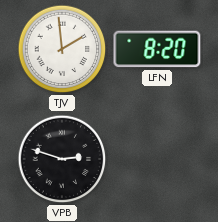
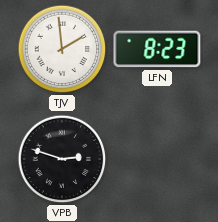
LFN: 8:20 -> 8:23 (157, 49)
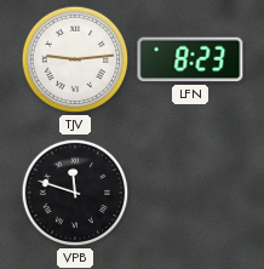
TJV: 1:59 -> 9:14 (75, 59)
VPB: 2:48 -> 11:48 (75, 193)
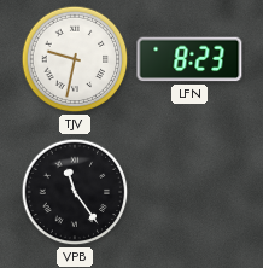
TJV: 9:14 -> 9:32 (75, 59)
VPB: 11:48 -> 11:24 (75, 192)
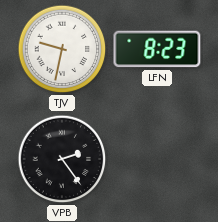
VPB: 11:24 -> 2:24 (62, 159)
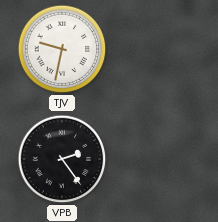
LFN: 8:23 -> none (157, 49)
